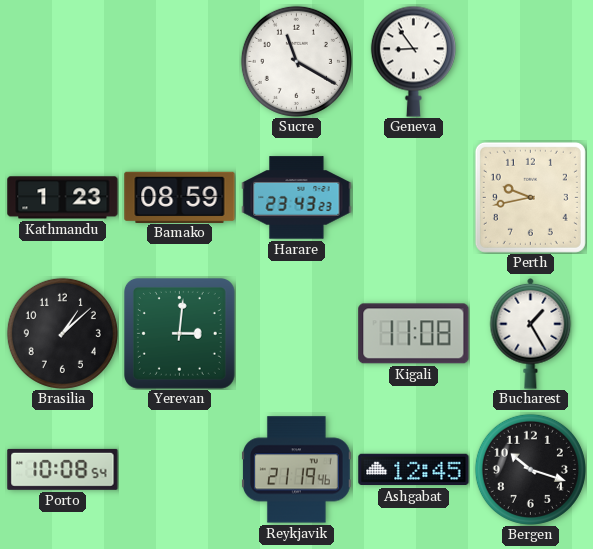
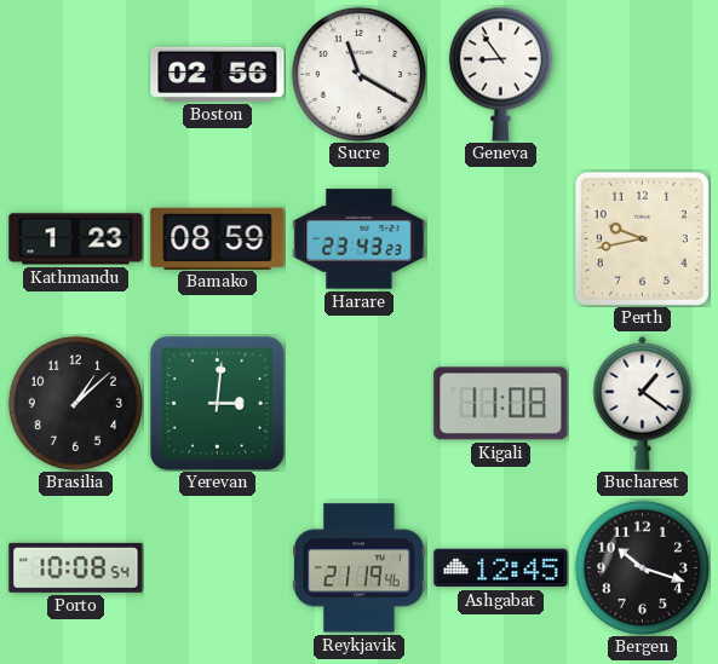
Boston: none -> 02:56 (218, 74)
Bucharest: 1:25 -> 1:21 (643, 403)
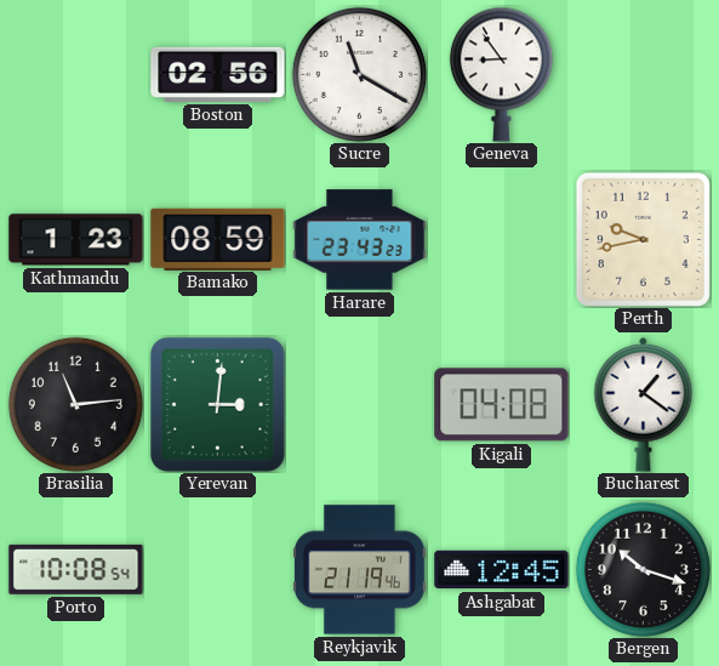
Brasilia: 1:08 -> 11:14 (75, 404)
Kigali: 11:08 -> 04:08 (502, 405)
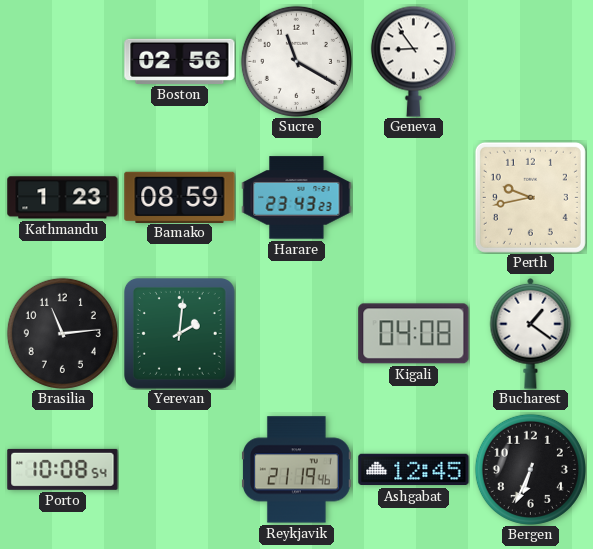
Yerevan: 3:01 -> 2:01 (179, 333)
Bergen: 10:18 -> 6:34 (530, 469)
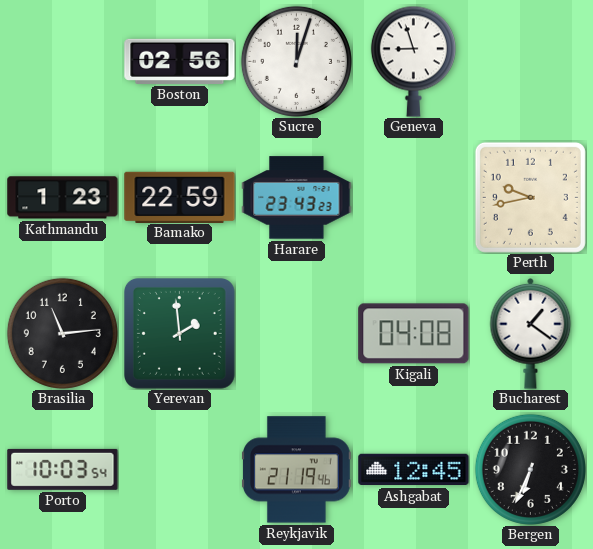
Sucre: 11:20 -> 12:03 (296, 61)
Geneva: 8:54 -> 8:57 (413, 61)
Bamako: 08:59 -> 22:59 (180, 197)
Yerevan: 2:01 -> 1:59 (179, 333)
Porto: 10:08 -> 10:03 (63, 469)
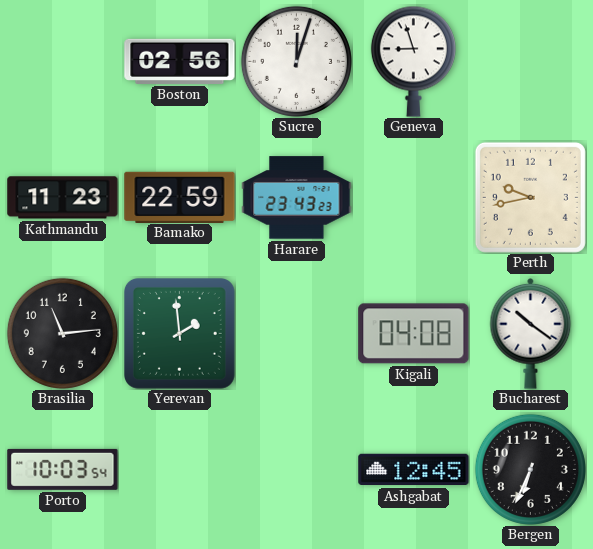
Kathmandu: 1:23 -> 11:23 (63, 198)
Bucharest: 1:21 -> 10:21 (531, 333)
Reykjavik: 21:19 -> none (297, 470)
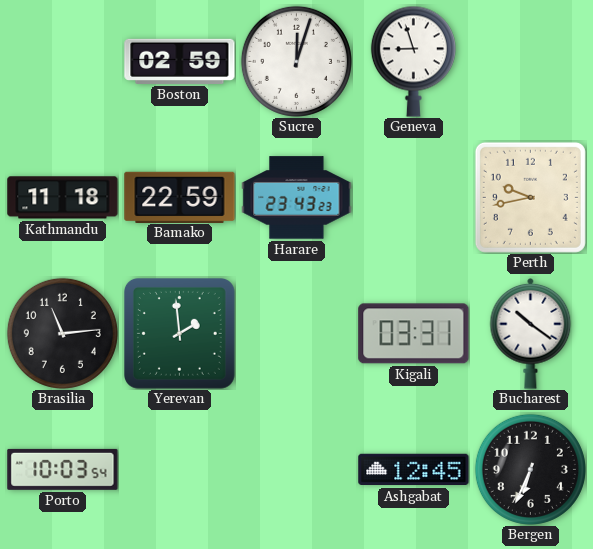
Boston: 02:56 -> 02:59 (180, 61)
Kathmandu: 11:23 -> 11:18 (63, 198)
Kigali: 04:08 -> 03:31 (414, 334)
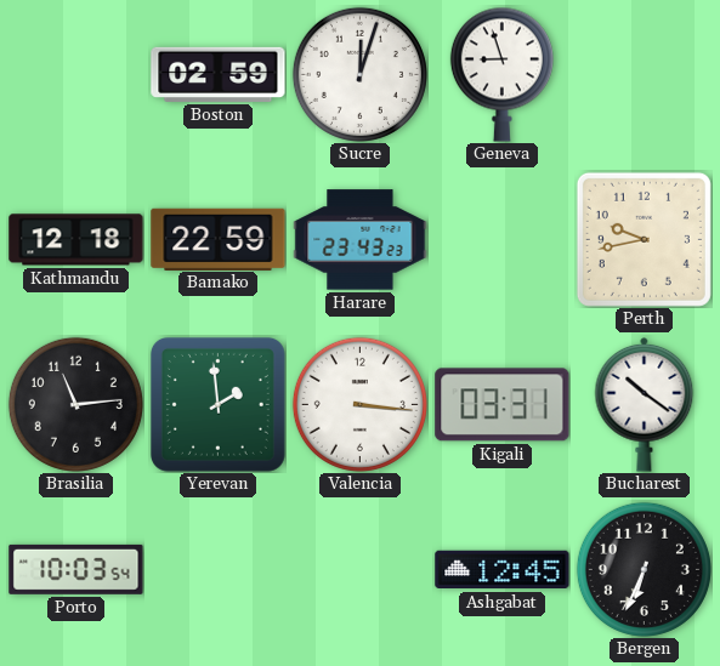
Kathmandu: 11:18 -> 12:18 (76, 240)
Valencia: none -> 3:16 (359, 404)
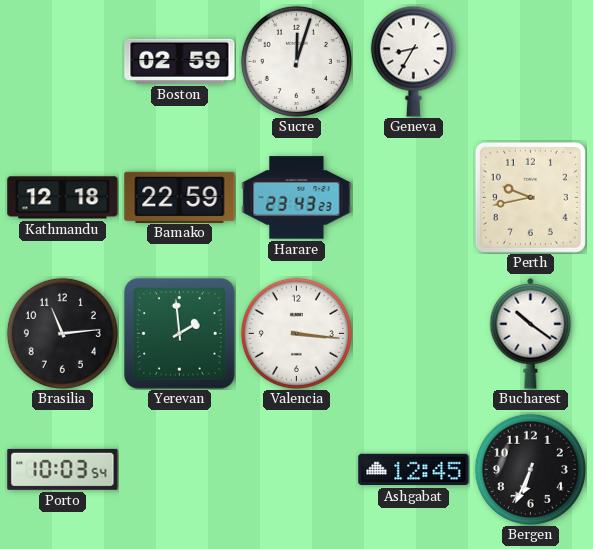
Geneva: 8:57 -> 8:35 (413, 61)
Kigali: 03:31 -> none (503, 405)
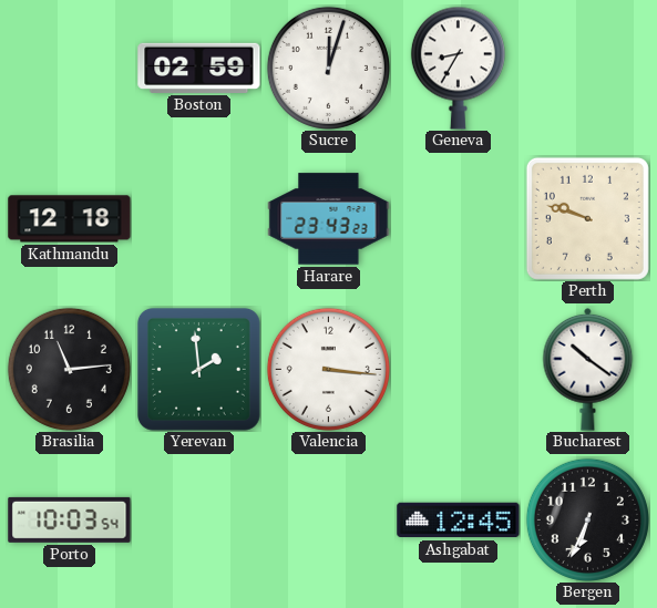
Bamako: 22:59 -> none (180, 197)
Perth: 9:43 -> 9:48 (587, 218)
